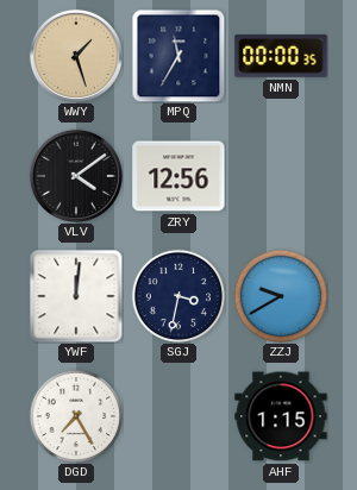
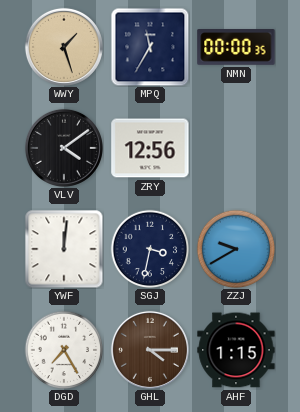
GHL: none -> 4:15 (150, 350)
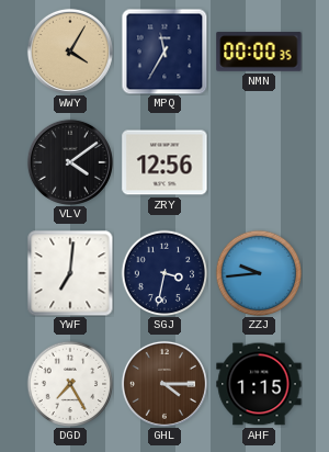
WWY: 1:27 -> 4:05 (70, 52)
YWF: 12:01 -> 7:01 (70, 273)
ZZJ: 9:40 -> 9:44 (259, 273)
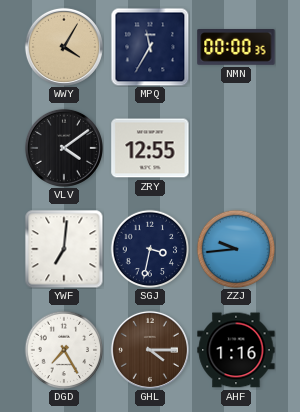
ZRY: 12:56 -> 12:55 (150, 148)
AHF: 1:15 -> 1:16 (236, 350)
